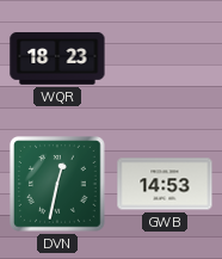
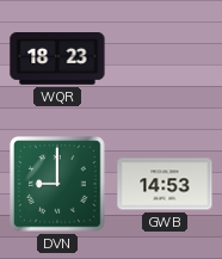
DVN: 12:32 -> 9:00 (57, 184)
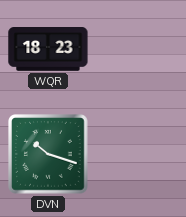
DVN: 9:00 -> 10:18 (48, 154)
GWB: 14:53 -> none (165, 184)
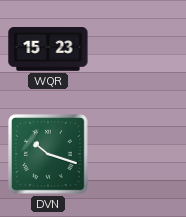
WQR: 18:23 -> 15:23 (48, 50)
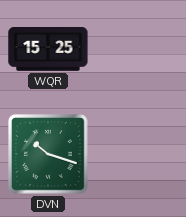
WQR: 15:23 -> 15:25 (48, 50)
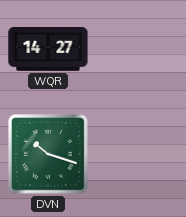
WQR: 15:25 -> 14:27 (48, 50)
